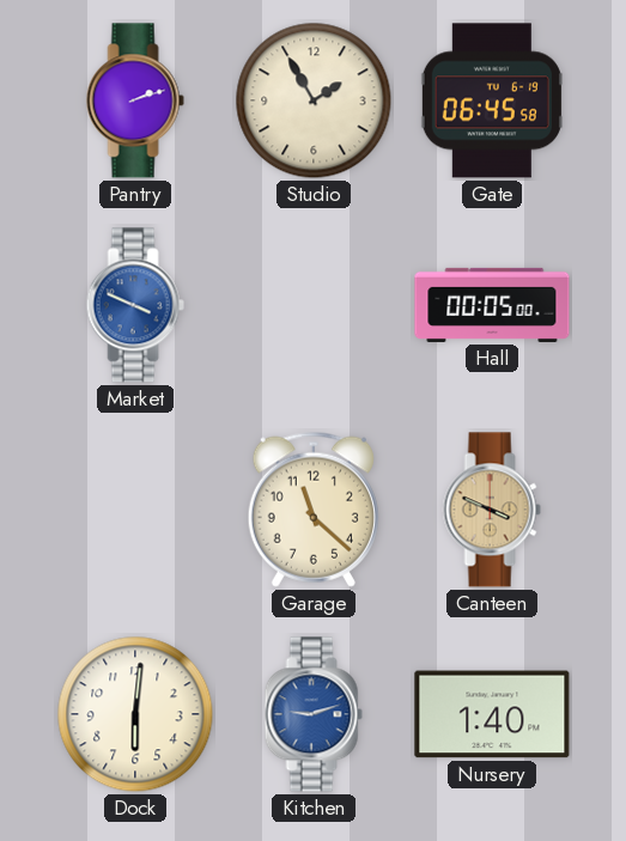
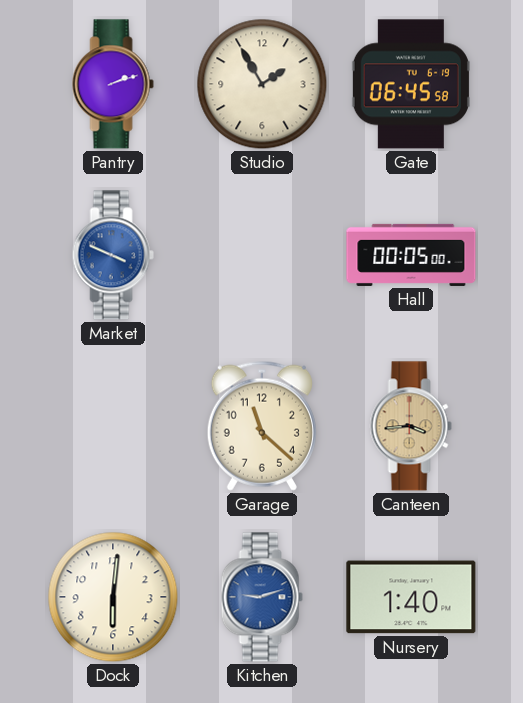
Canteen: 3:49 -> 3:44 (411, 426)
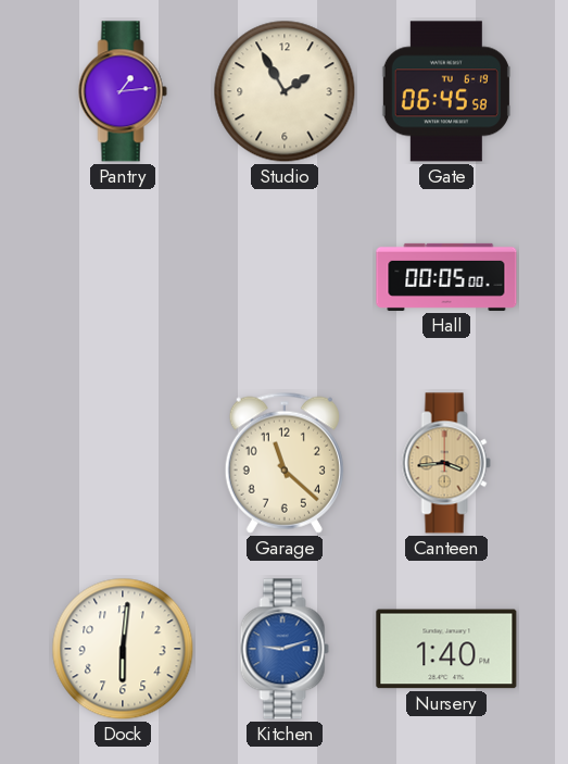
Pantry: 2:12 -> 1:14 (123, 91)
Market: 3:49 -> none (113, 255)
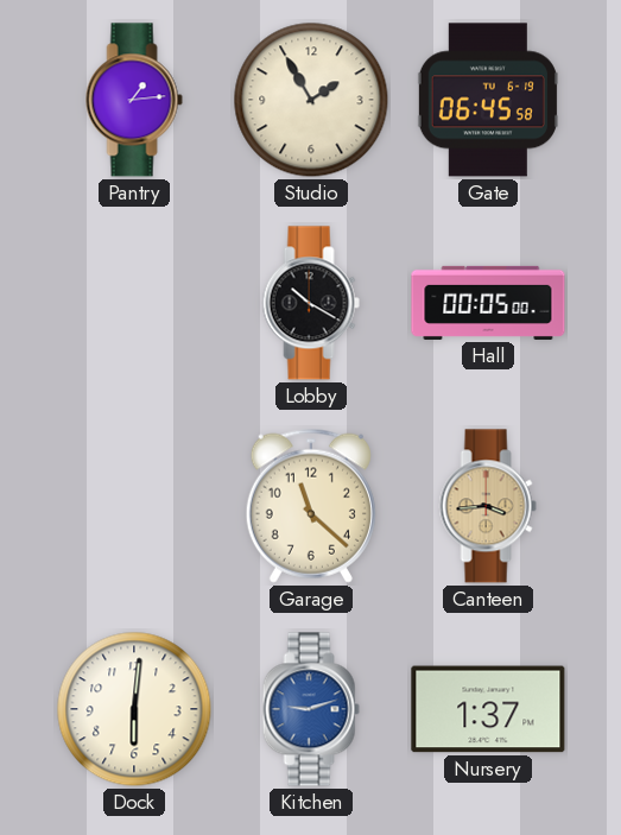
Lobby: none -> 10:20 (311, 303)
Nursery: 1:40 -> 1:37 (488, 709)
